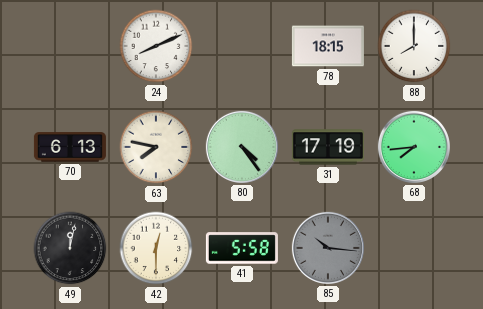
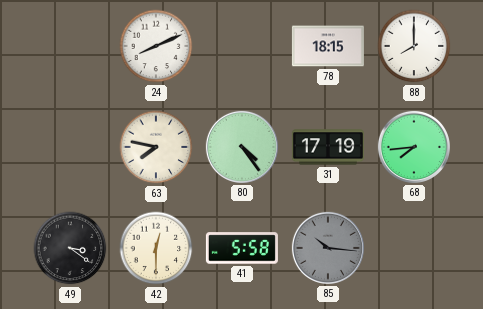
70: 6:13 -> none (70, 147)
49: 12:02 -> 3:21 (70, 248)
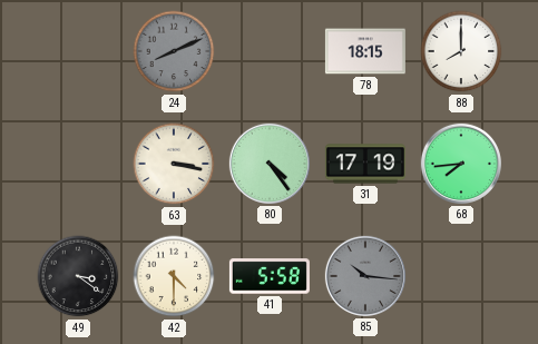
24 dial: white -> grey (174, 51)
63: 7:47 -> 3:17 (174, 164)
42: 12:30 -> 4:30 (174, 276)
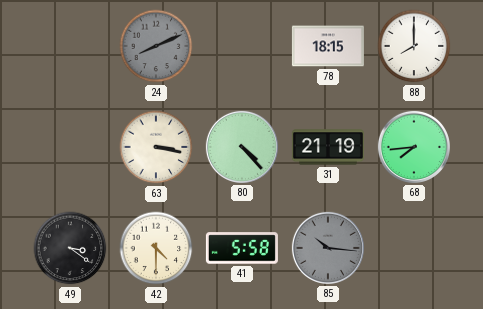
80: 4:24 -> 4:23 (242, 147)
31: 17:19 -> 21:19 (328, 147)
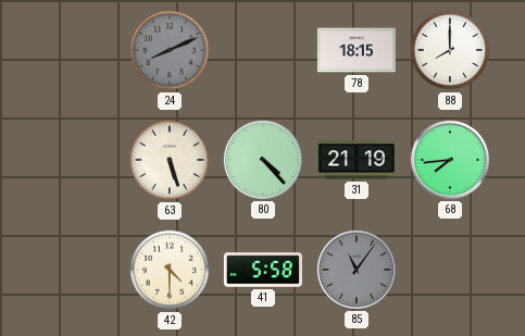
63: 3:17 -> 5:27 (170, 160)
49: 3:21 -> none (70, 248)
85: 10:16 -> 11:06 (357, 270)
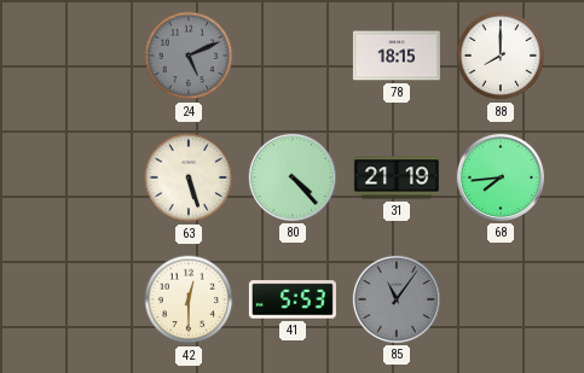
24: 8:11 -> 5:11 (189, 56)
42: 4:30 -> 12:30 (189, 299)
41: 5:58 -> 5:53 (293, 299)
